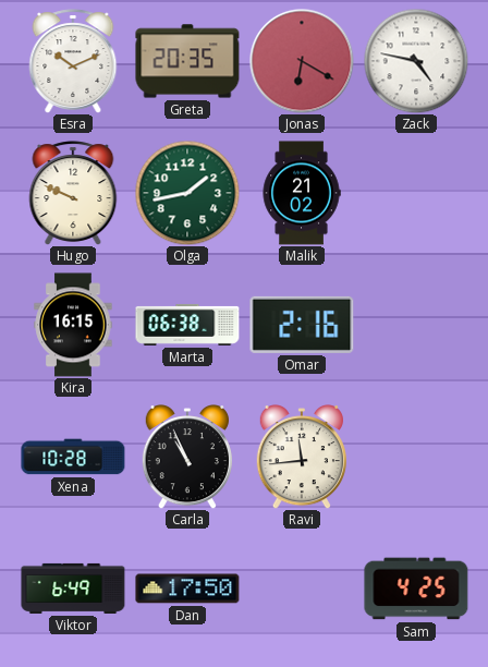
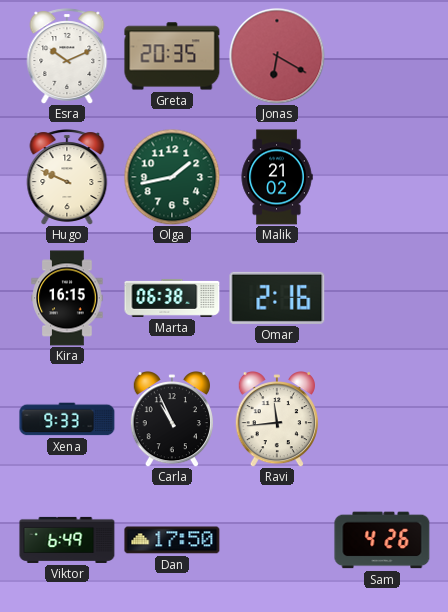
Zack: 4:47 -> none (416, 61)
Xena: 10:28 -> 9:33 (67, 419)
Sam: 4:25 -> 4:26 (382, 540)
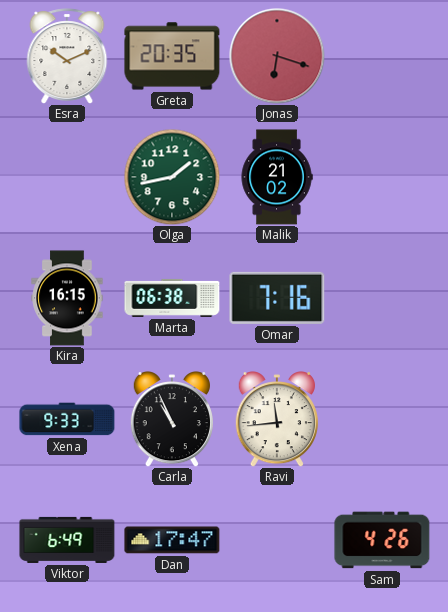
Jonas: 6:20 -> 6:18 (277, 56)
Hugo: 9:49 -> none (67, 177)
Omar: 2:16 -> 7:16 (277, 298)
Dan: 17:50 -> 17:47 (172, 540)
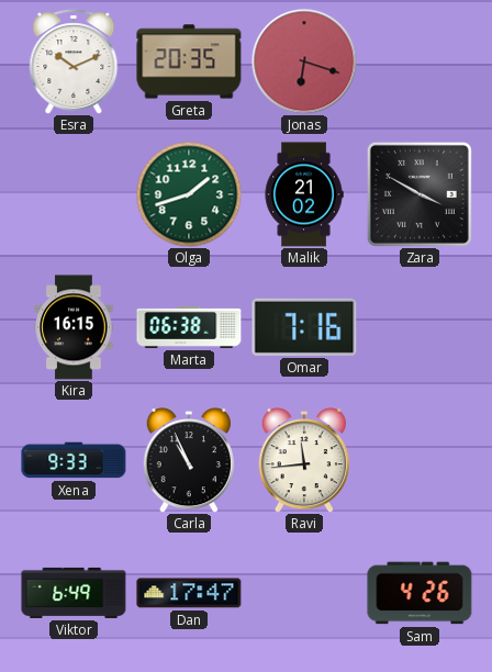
Olga: 1:43 -> 1:42 (189, 194)
Zara: none -> 3:50 (420, 194)
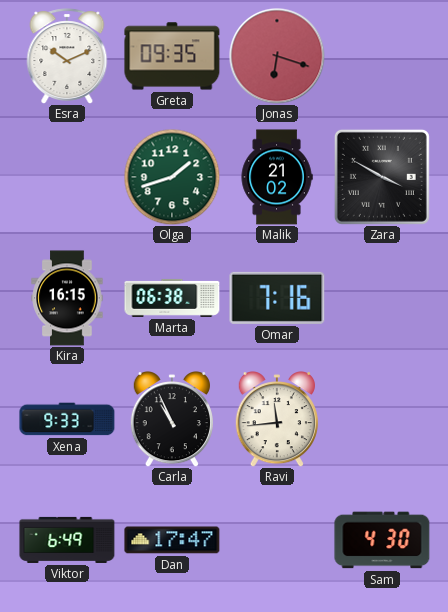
Greta: 20:35 -> 09:35 (172, 56)
Sam: 4:26 -> 4:30 (382, 540)
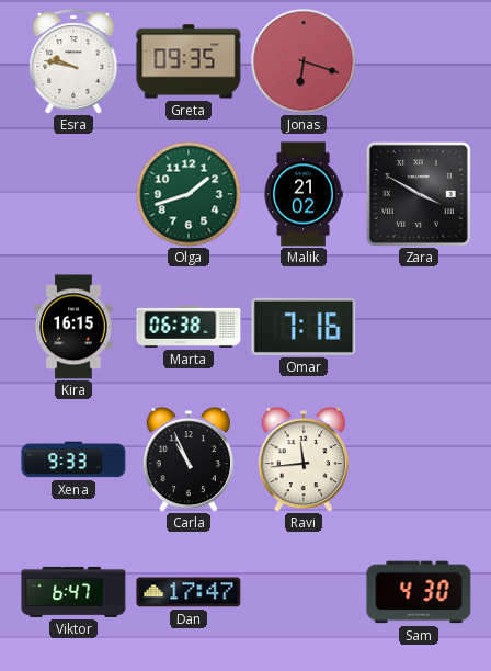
Esra: 10:11 -> 9:47 (73, 61)
Viktor: 6:49 -> 6:47 (73, 592)
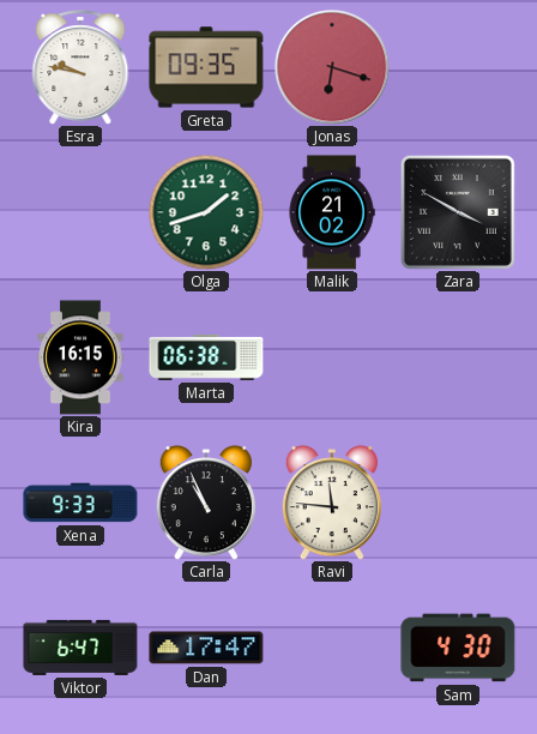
Omar: 7:16 -> none (304, 327)
Ravi: 11:44 -> 11:46 (332, 504)
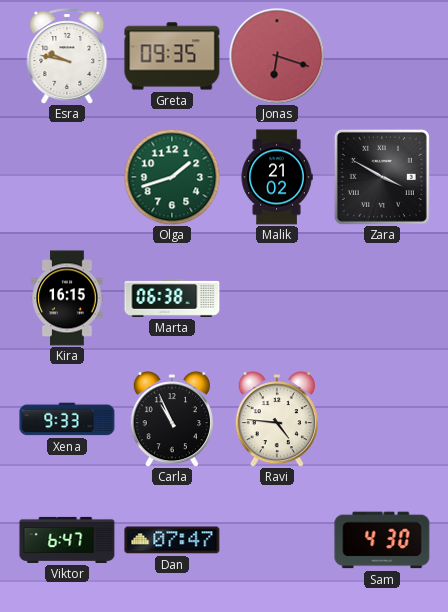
Ravi: 11:46 -> 4:46 (277, 420)
Dan: 17:47 -> 07:47 (172, 540)
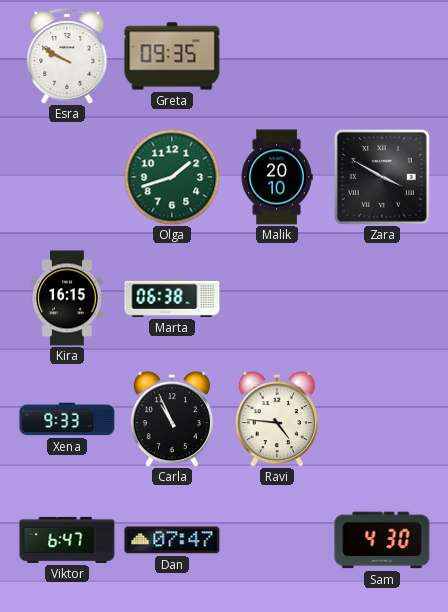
Esra: 9:47 -> 9:50 (67, 56)
Jonas: 6:18 -> none (277, 56)
Malik: 21:02 -> 20:10 (277, 177)
